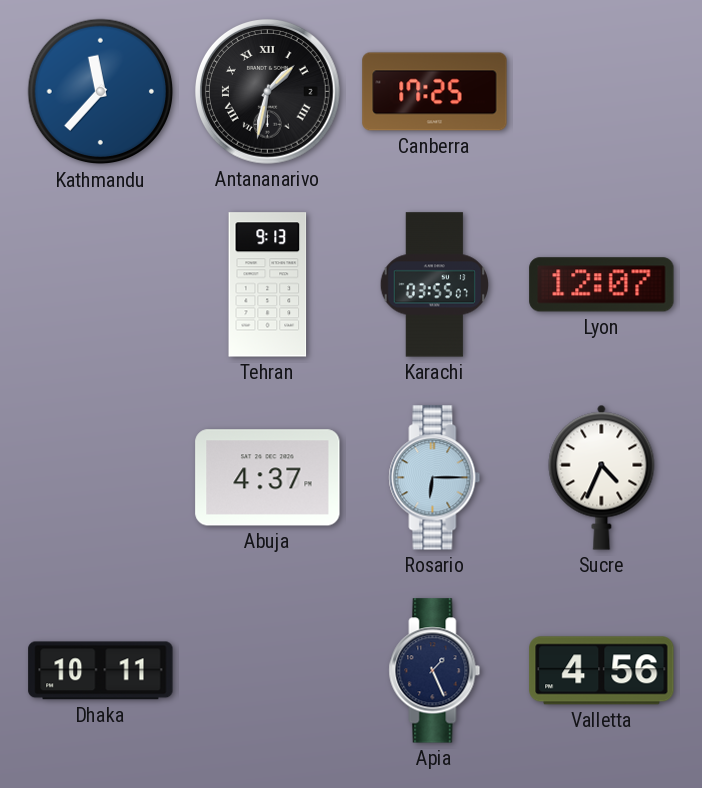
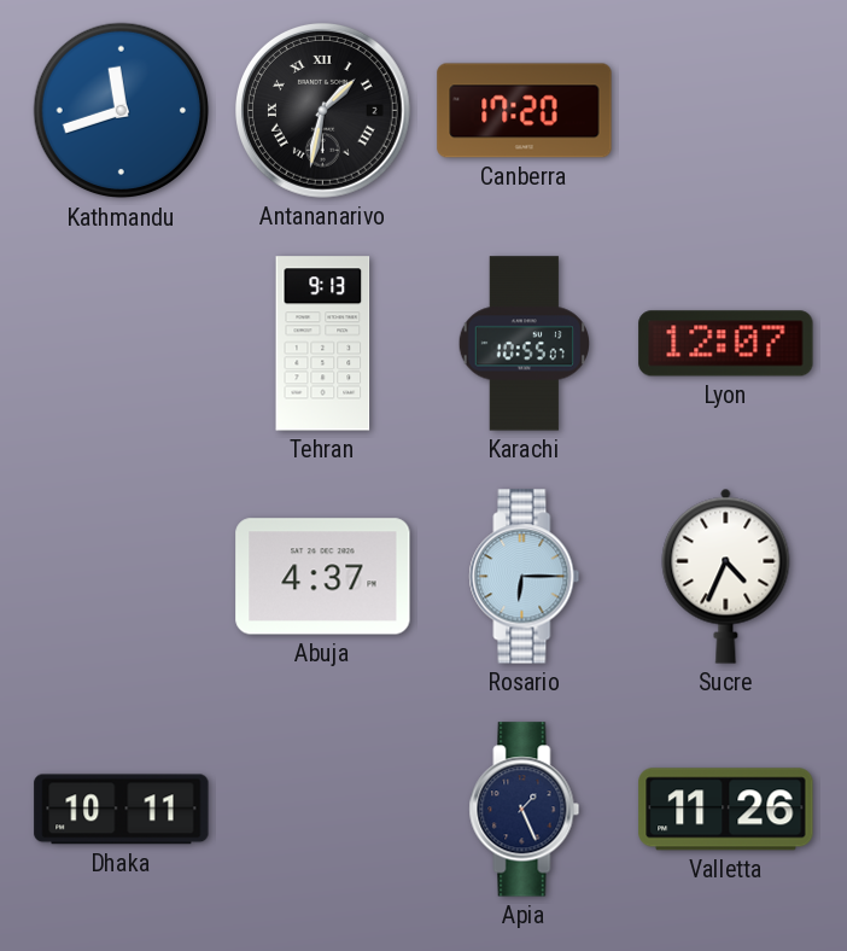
Kathmandu: 11:37 -> 11:42 (122, 111)
Canberra: 17:25 -> 17:20 (525, 111)
Karachi: 03:55 -> 10:55 (524, 344)
Valletta: 4:56 -> 11:26 (726, 810)
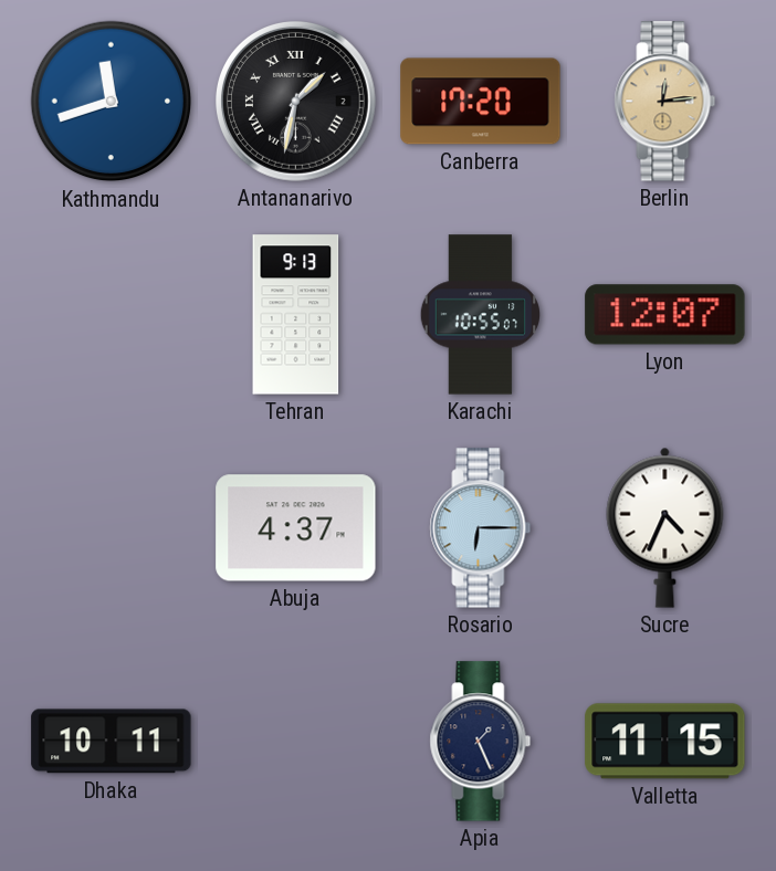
Berlin: none -> 12:14 (665, 102)
Valletta: 11:26 -> 11:15 (665, 742)
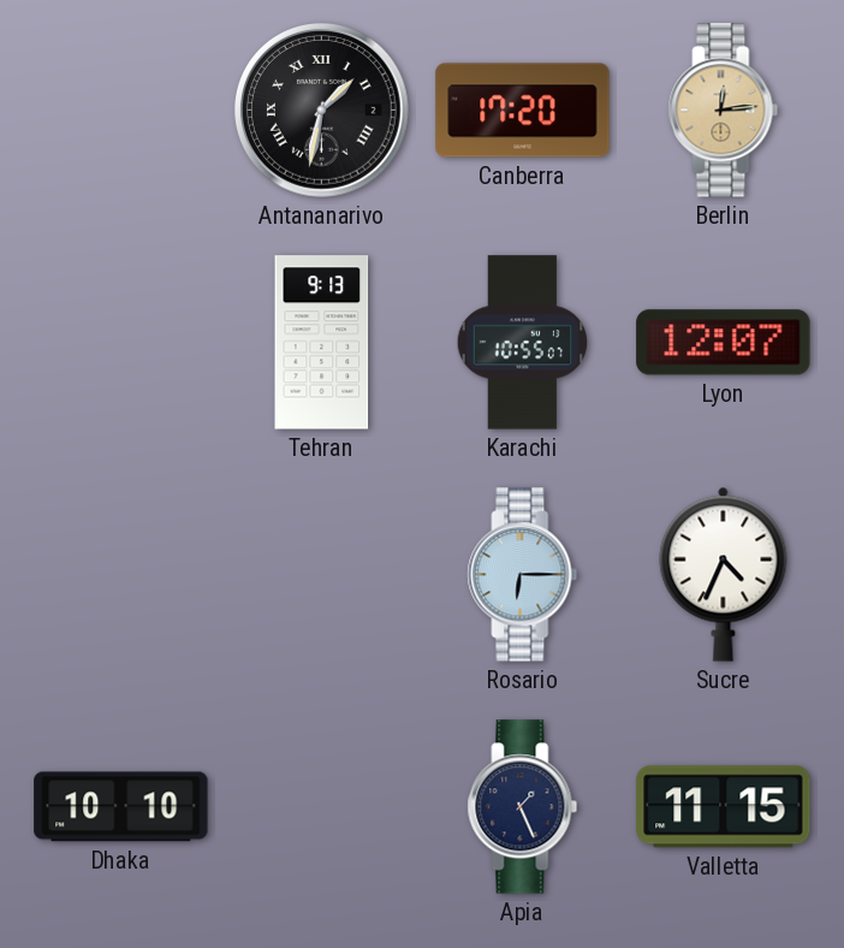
Kathmandu: 11:42 -> none (112, 102)
Abuja: 4:37 -> none (296, 528)
Dhaka: 10:11 -> 10:10 (121, 807)
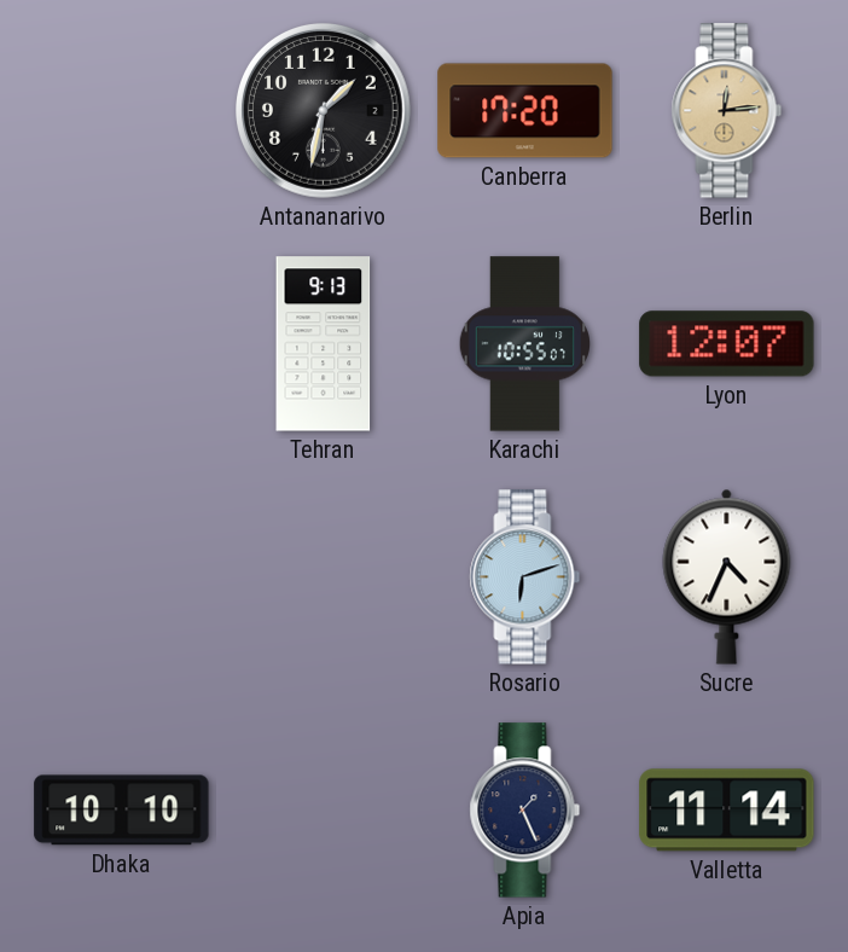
Antananarivo numerals: Roman -> Arabic (324, 111)
Rosario: 6:15 -> 6:12 (525, 577)
Valletta: 11:15 -> 11:14 (727, 811)
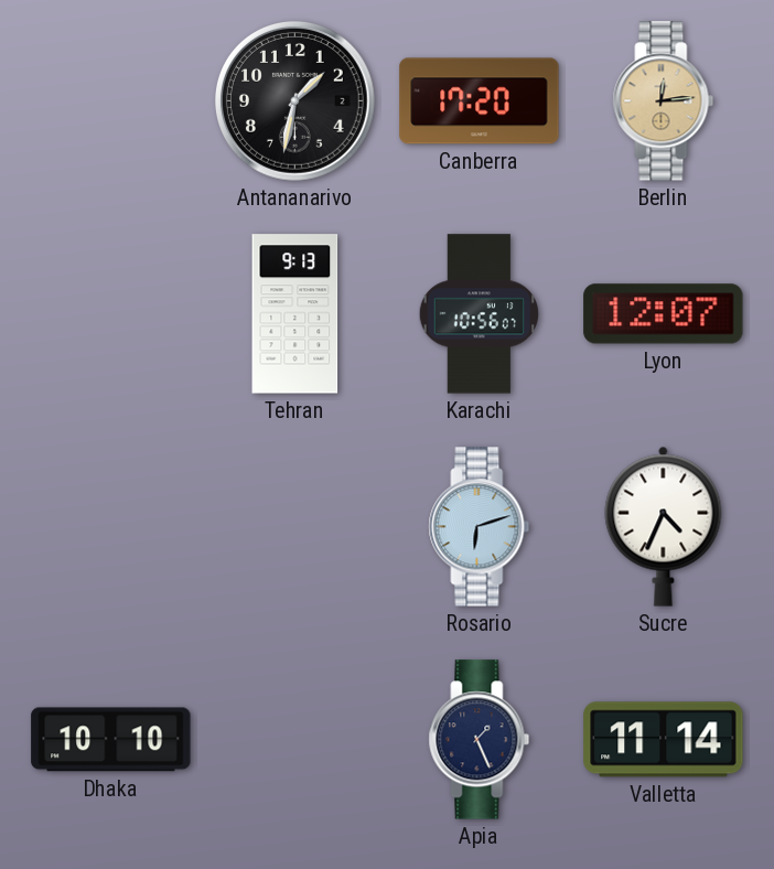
Karachi: 10:55 -> 10:56 (479, 314)
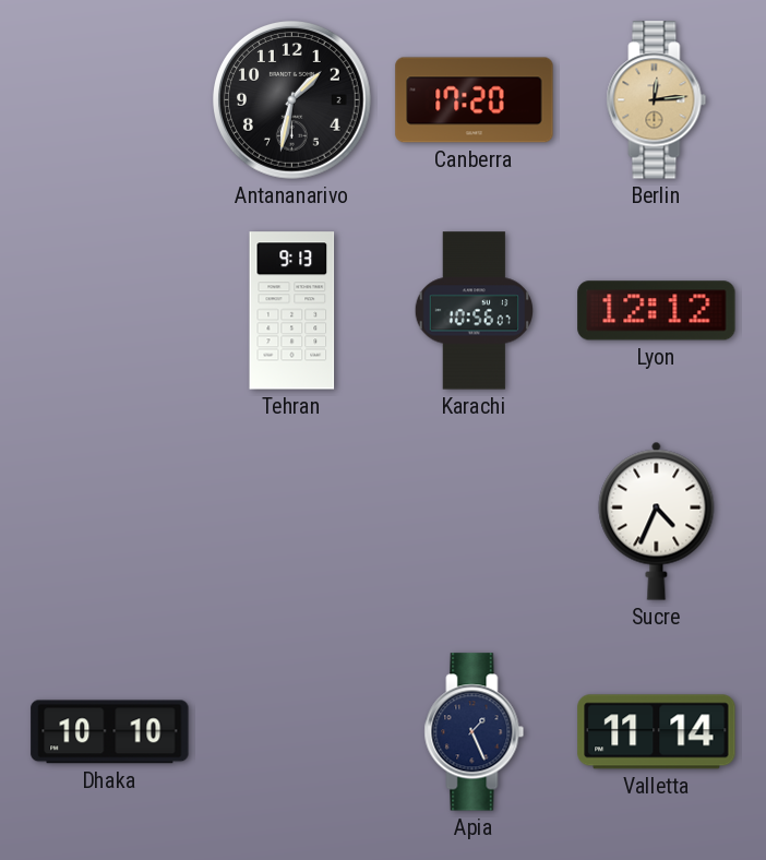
Lyon: 12:07 -> 12:12 (657, 311)
Rosario: 6:12 -> none (480, 527)
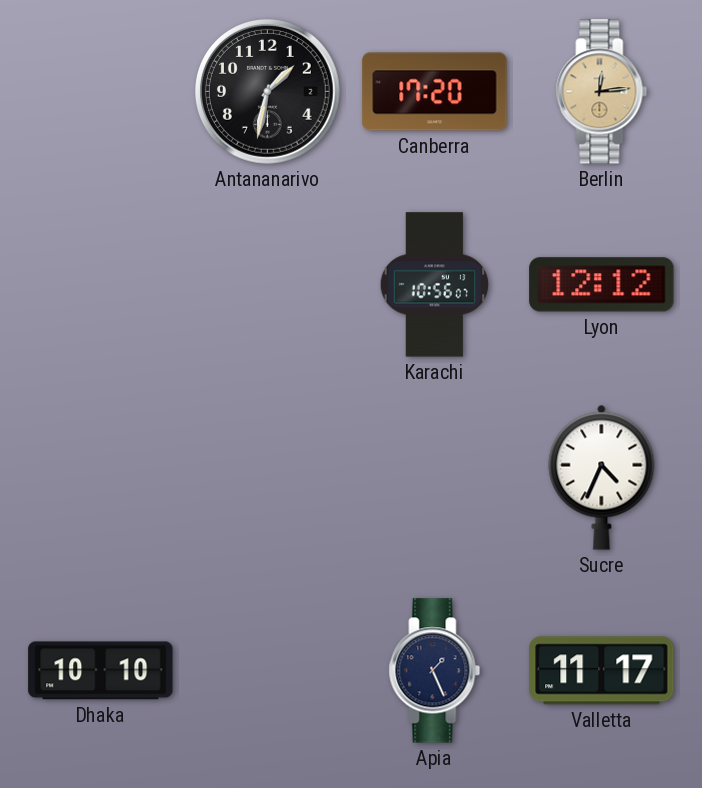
Tehran: 9:13 -> none (292, 311)
Valletta: 11:14 -> 11:17 (602, 671)
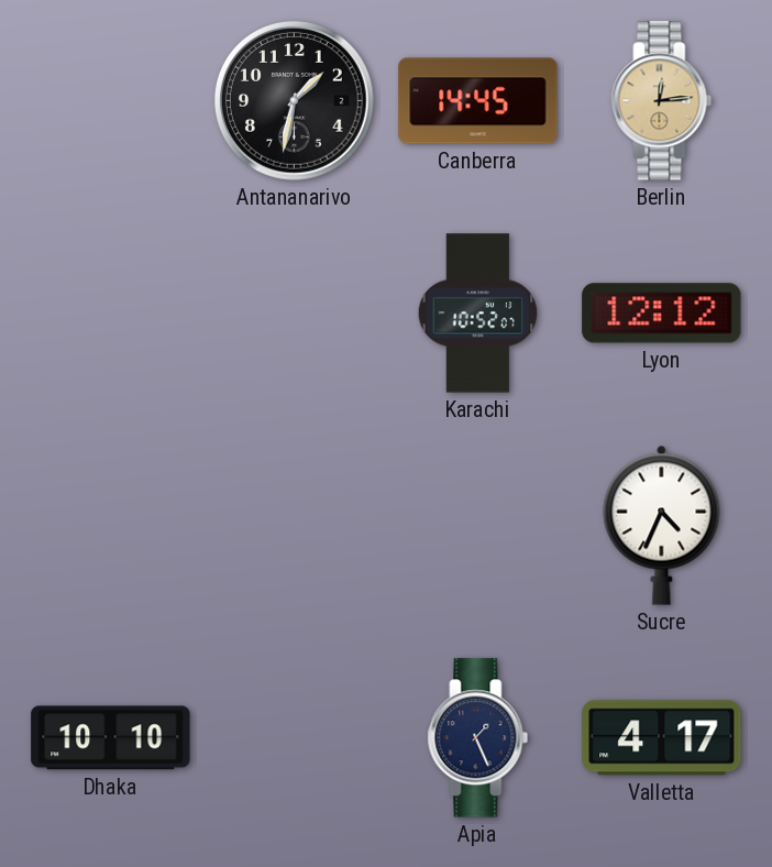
Canberra: 17:20 -> 14:45 (478, 101)
Karachi: 10:56 -> 10:52 (477, 314)
Valletta: 11:17 -> 4:17 (662, 738)
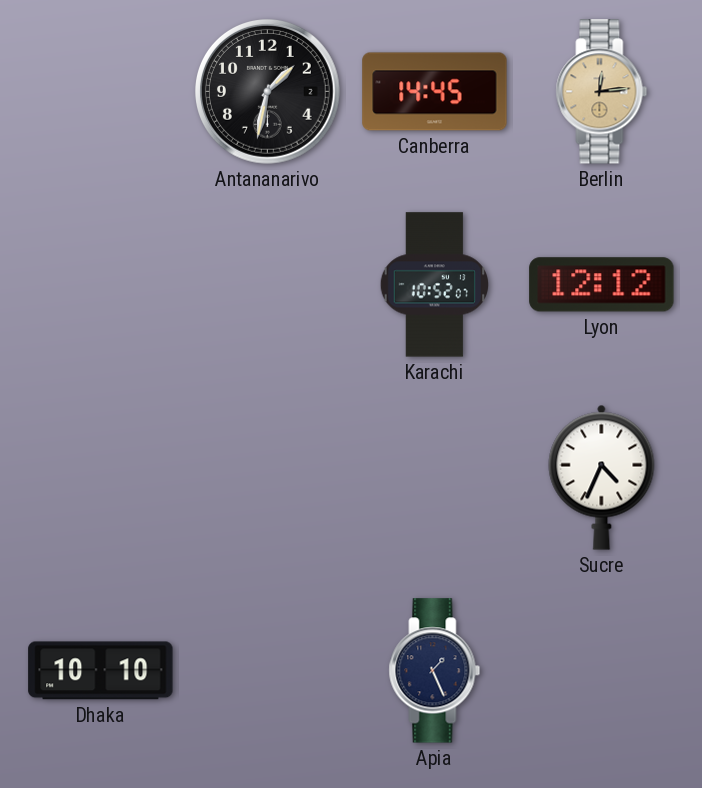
Valletta: 4:17 -> none (662, 738)
